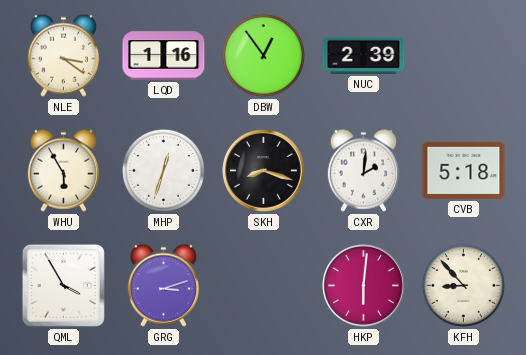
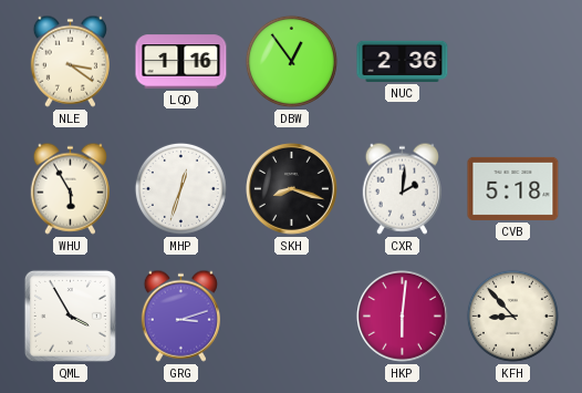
NUC: 2:39 -> 2:36 (403, 61)
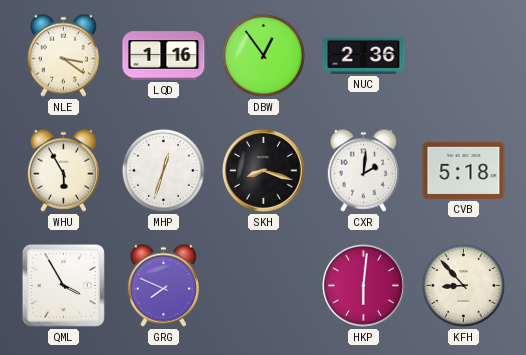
GRG: 3:12 -> 7:49 (163, 285)
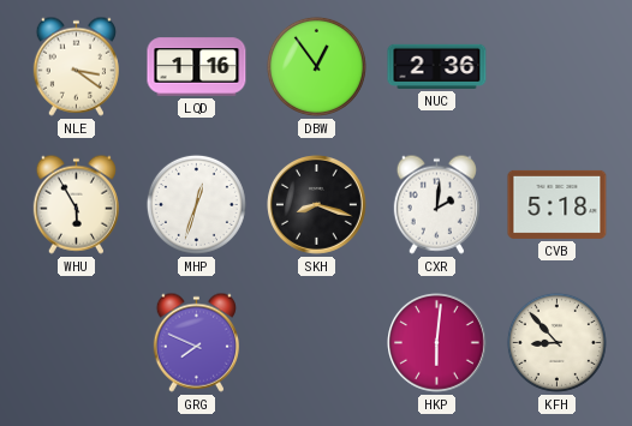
QML: 3:55 -> none (63, 285)
